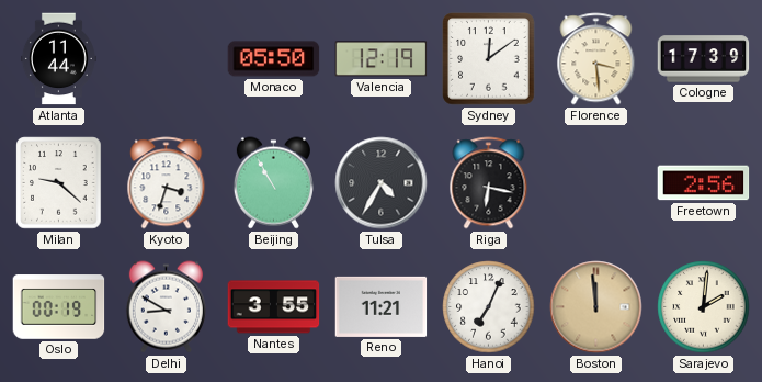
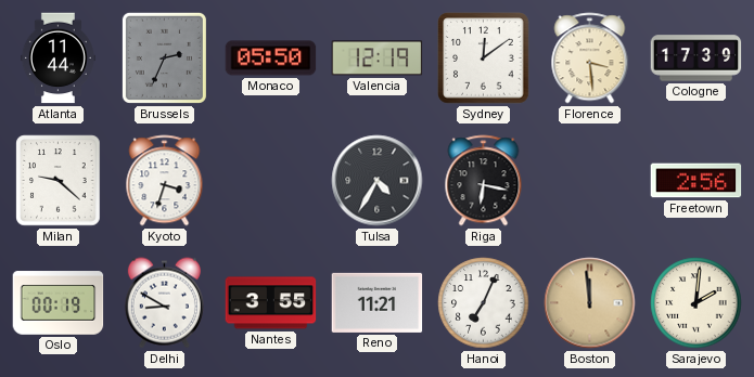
Brussels: none -> 2:34 (164, 57)
Beijing: 10:55 -> none (273, 183)
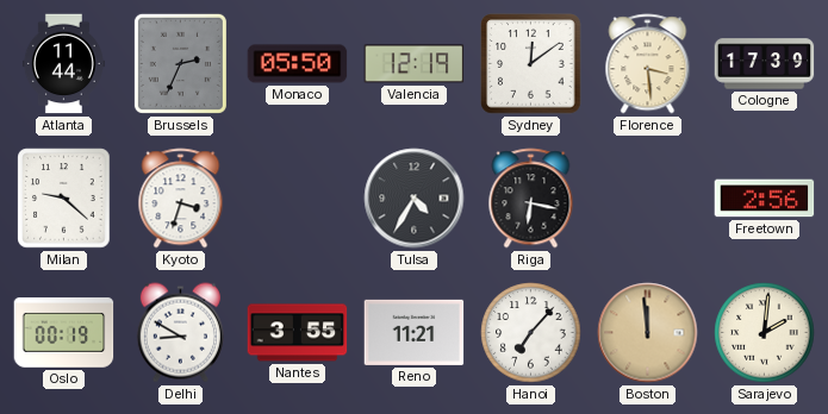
Hanoi: 7:04 -> 7:07 (531, 333)
